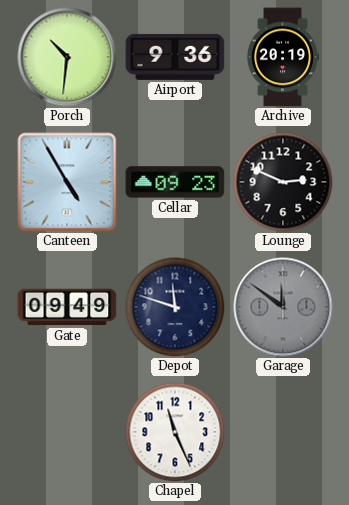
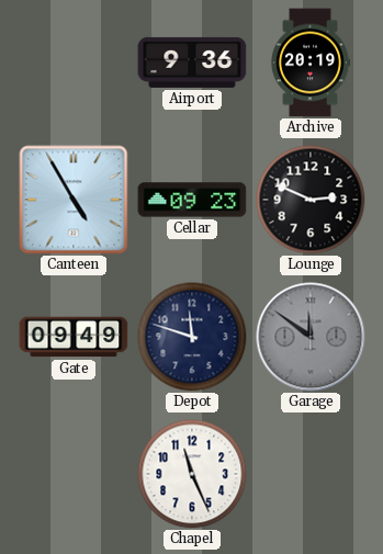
Porch: 10:31 -> none (67, 57)
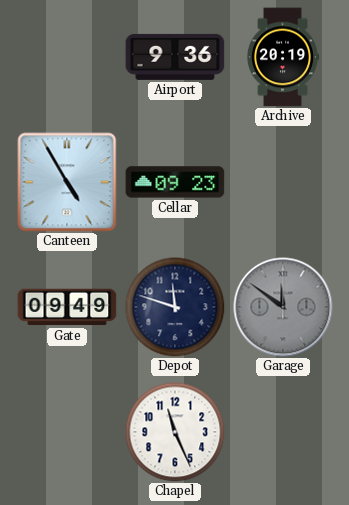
Lounge: 2:49 -> none (311, 200)
